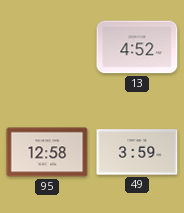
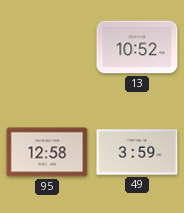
13: 4:52 -> 10:52 (137, 47)
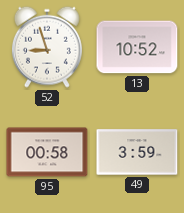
52: none -> 8:57 (47, 47)
95: 12:58 -> 00:58 (47, 152)
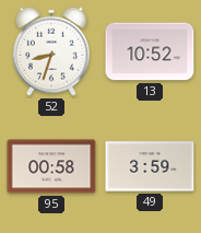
52: 8:57 -> 8:33 (51, 51)
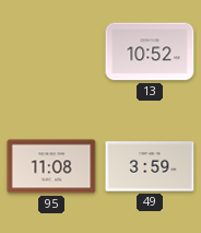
52: 8:33 -> none (51, 51)
95: 00:58 -> 11:08 (51, 166)
